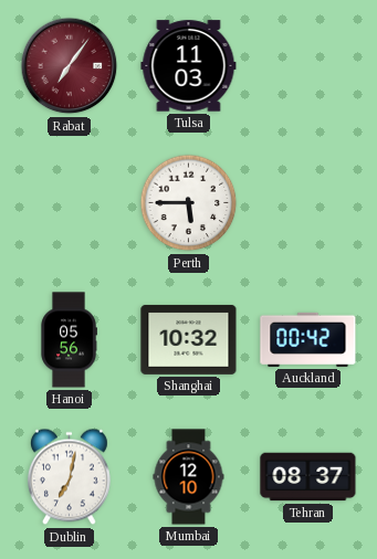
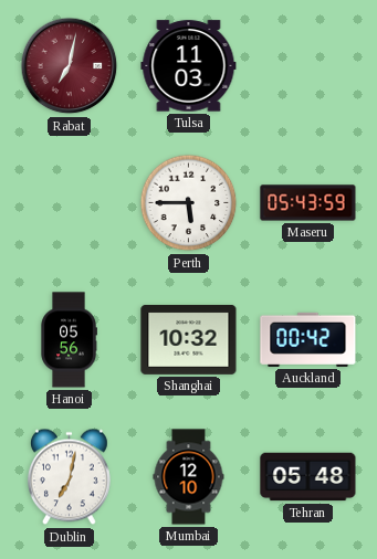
Rabat: 7:06 -> 7:02 (70, 66)
Maseru: none -> 05:43 (308, 203)
Tehran: 08:37 -> 05:48 (308, 477)
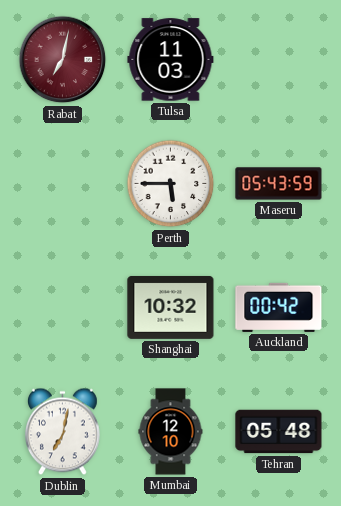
Hanoi: 05:56 -> none (69, 340)
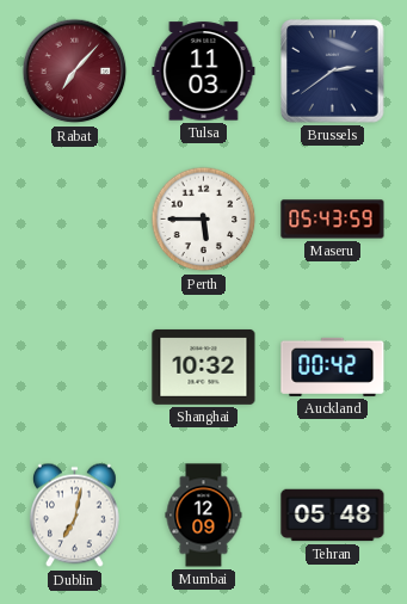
Rabat: 7:02 -> 7:07 (75, 72)
Brussels: none -> 2:39 (333, 72)
Mumbai: 12:10 -> 12:09 (204, 516)
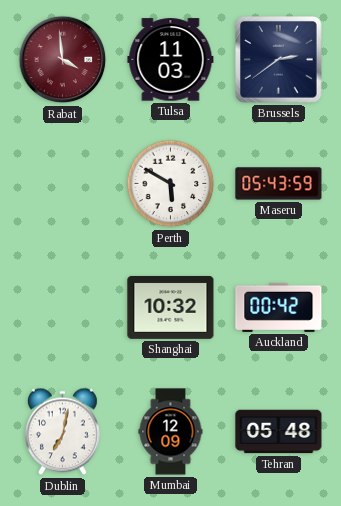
Rabat: 7:07 -> 3:59 (63, 60)
Perth: 5:45 -> 5:50 (171, 184)
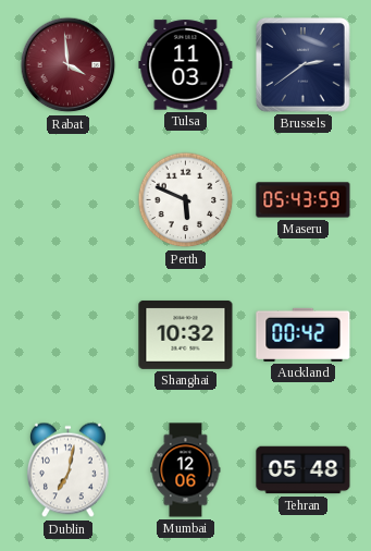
Perth: 5:50 -> 5:49 (186, 200)
Mumbai: 12:09 -> 12:06 (186, 470)
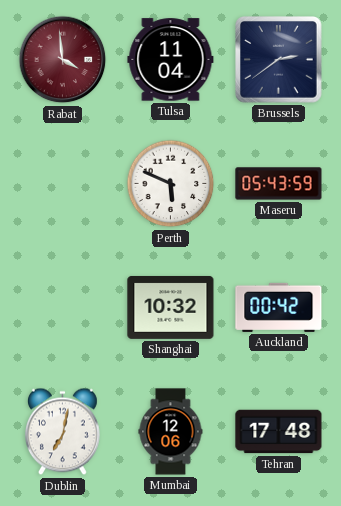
Tulsa: 11:03 -> 11:04 (171, 60)
Tehran: 05:48 -> 17:48 (279, 432)
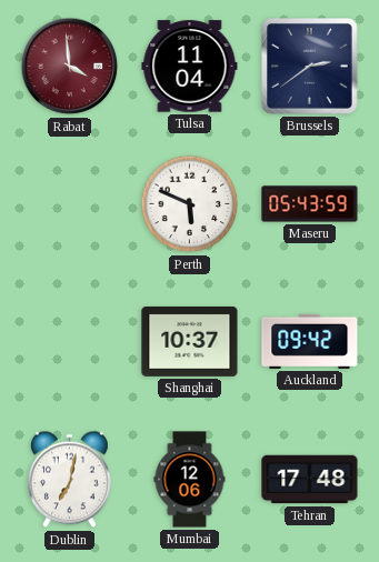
Shanghai: 10:32 -> 10:37 (190, 341)
Auckland: 00:42 -> 09:42 (310, 341)
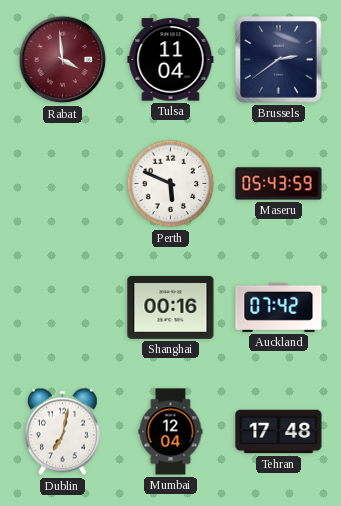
Shanghai: 10:37 -> 00:16 (171, 307)
Auckland: 09:42 -> 07:42 (279, 307)
Mumbai: 12:06 -> 12:04 (171, 432)
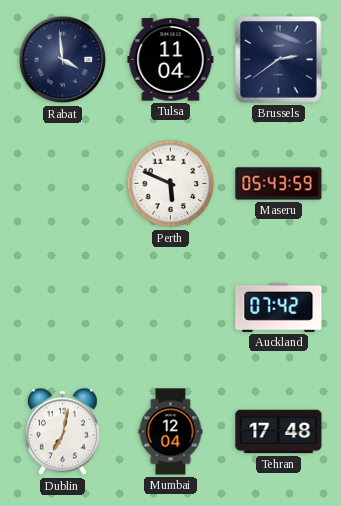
Rabat dial: burgundy -> navy (63, 60)
Shanghai: 00:16 -> none (171, 307)
